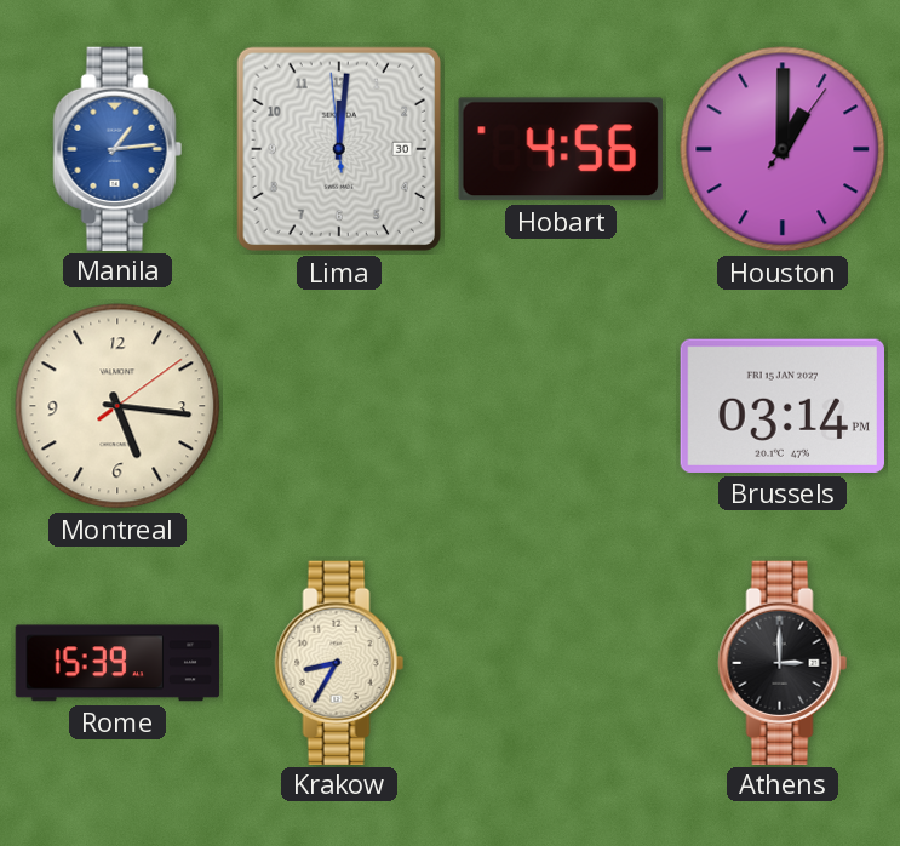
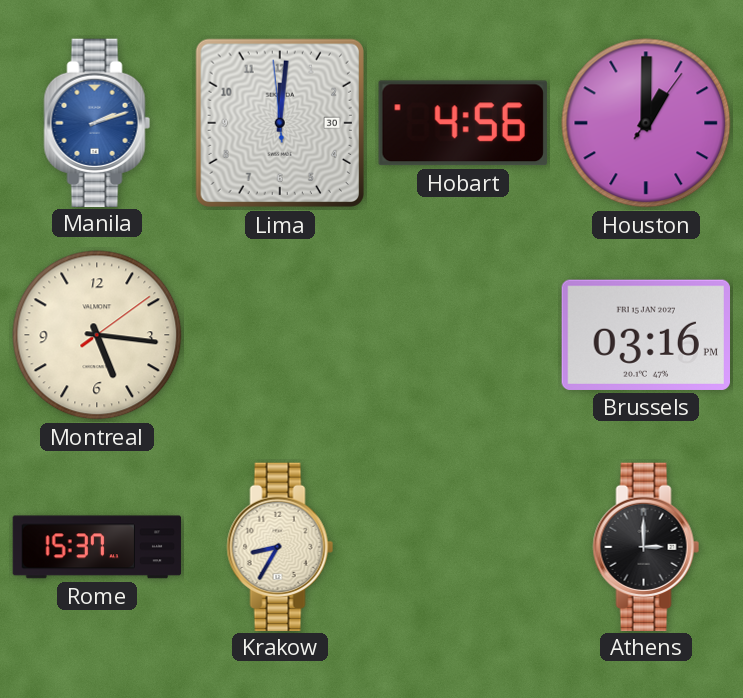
Manila: 1:14 -> 2:12 (97, 122)
Brussels: 03:14 -> 03:16 (645, 335)
Rome: 15:39 -> 15:37 (97, 547)
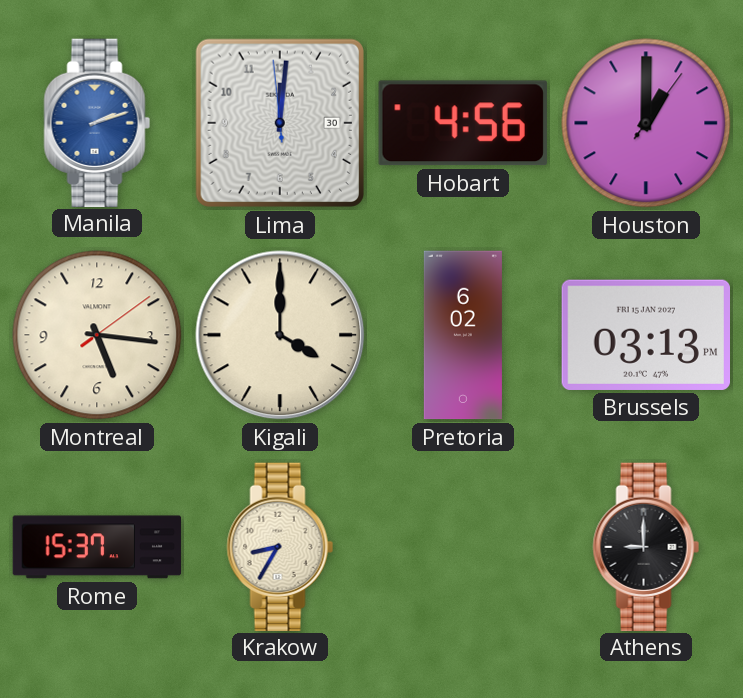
Kigali: none -> 4:00 (280, 335)
Pretoria: none -> 6:02 (463, 335)
Brussels: 03:16 -> 03:13 (645, 335)
Athens: 3:00 -> 9:00 (646, 546)
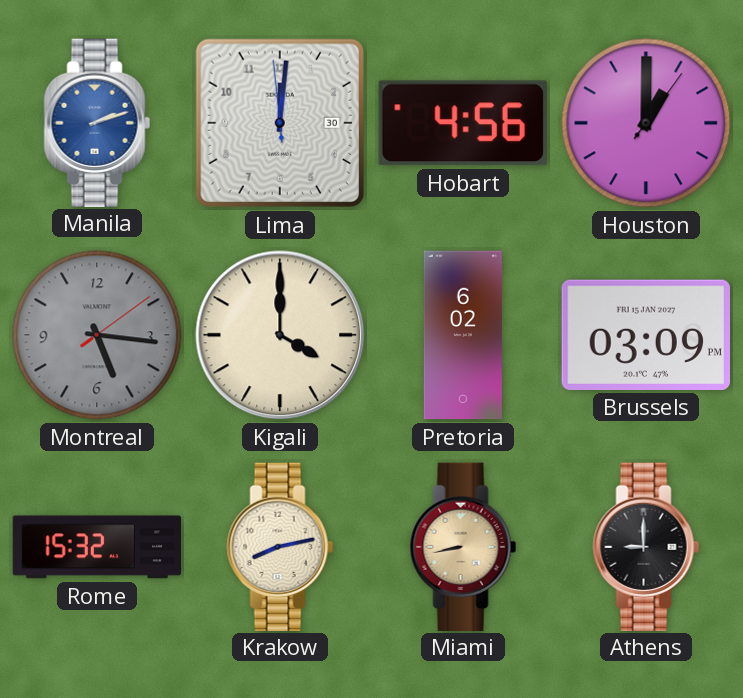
Montreal dial: cream -> grey (97, 335)
Brussels: 03:13 -> 03:09 (645, 335)
Rome: 15:37 -> 15:32 (97, 547)
Krakow: 8:35 -> 8:13 (280, 546)
Miami: none -> 8:43 (463, 546)
